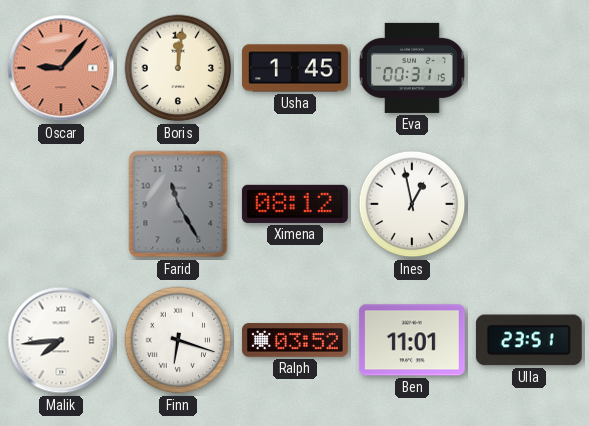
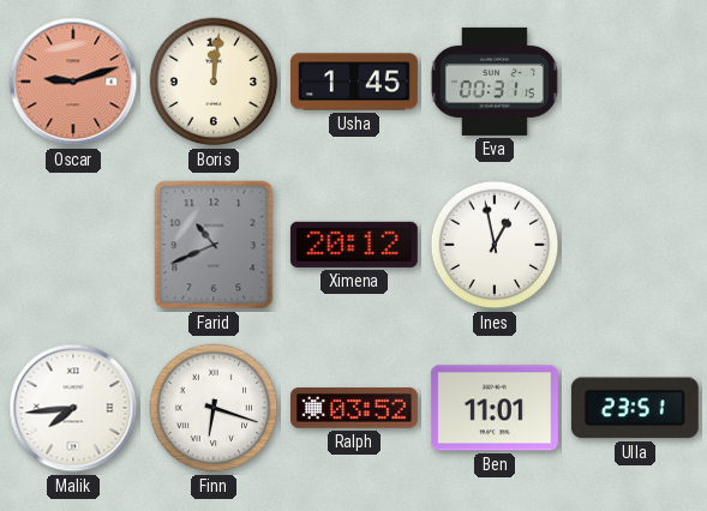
Oscar: 9:07 -> 9:12 (73, 82)
Farid: 11:25 -> 10:41 (214, 245)
Ximena: 08:12 -> 20:12 (354, 245)
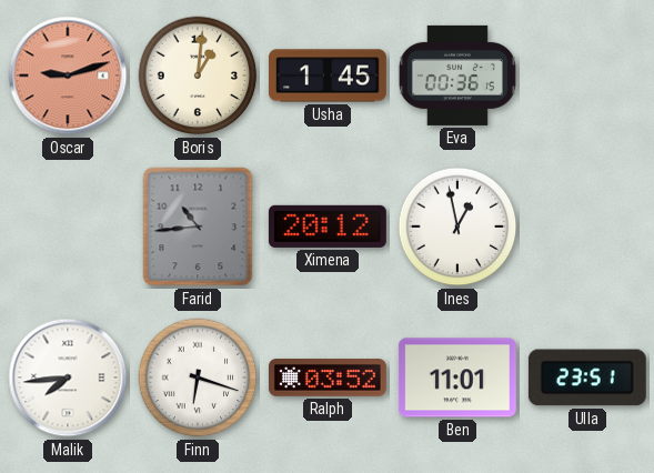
Boris: 12:01 -> 1:01 (198, 76)
Eva: 00:31 -> 00:36 (457, 76)
Farid: 10:41 -> 10:44 (198, 227)
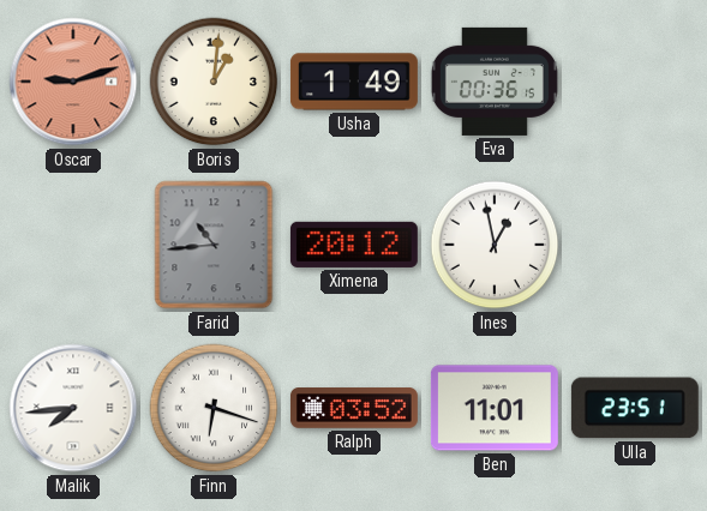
Usha: 1:45 -> 1:49 (354, 82)
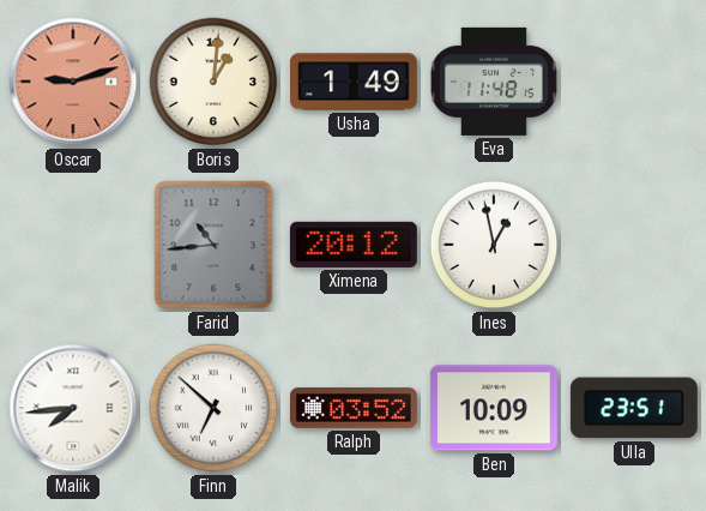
Eva: 00:36 -> 11:48 (494, 82)
Finn: 6:18 -> 6:52 (213, 408)
Ben: 11:01 -> 10:09 (494, 408)
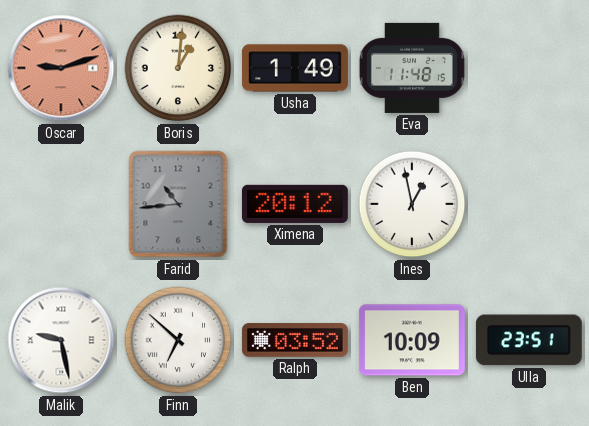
Malik: 7:44 -> 9:28 (61, 340)
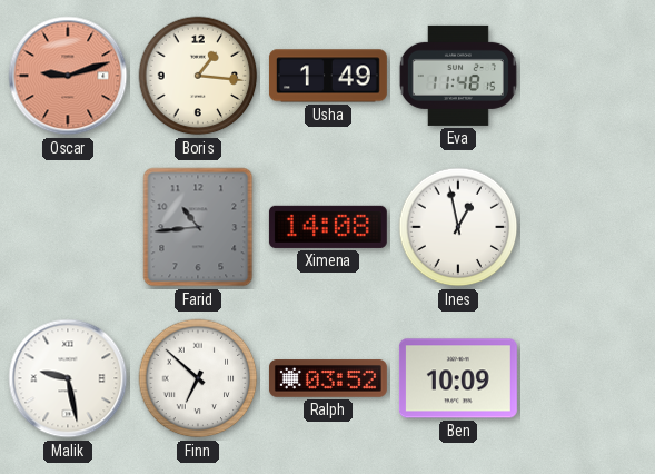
Boris: 1:01 -> 1:16 (198, 76)
Ximena: 20:12 -> 14:08 (328, 227)
Ulla: 23:51 -> none (529, 340)
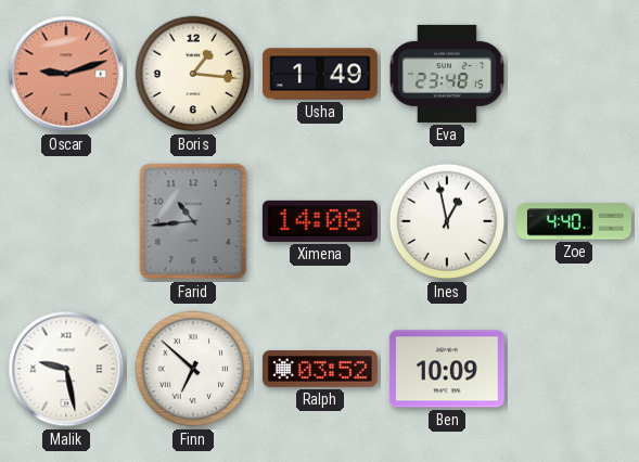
Eva: 11:48 -> 23:48 (447, 74)
Zoe: none -> 4:40 (574, 221)
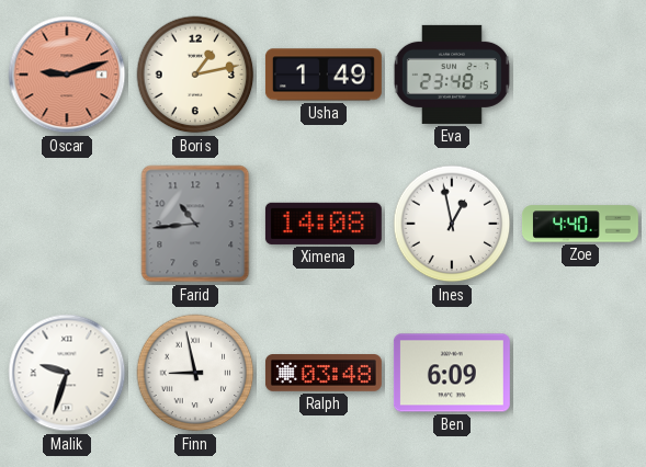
Boris: 1:16 -> 1:13 (195, 75)
Malik: 9:28 -> 9:33 (67, 373)
Finn: 6:52 -> 8:58 (195, 373)
Ralph: 03:52 -> 03:48 (324, 373)
Ben: 10:09 -> 6:09 (452, 373)
